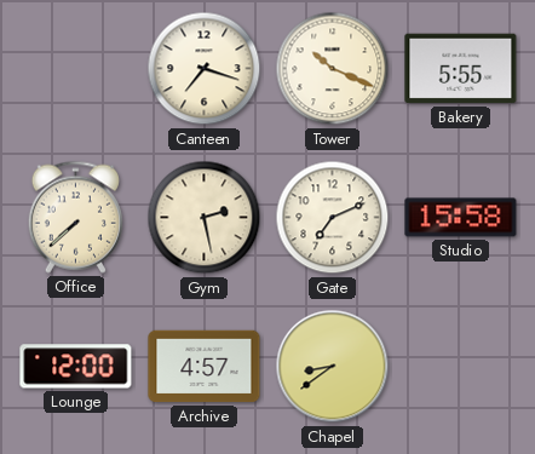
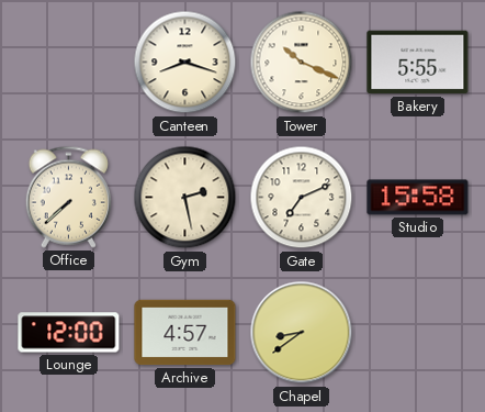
Canteen: 7:18 -> 8:18 (185, 63)
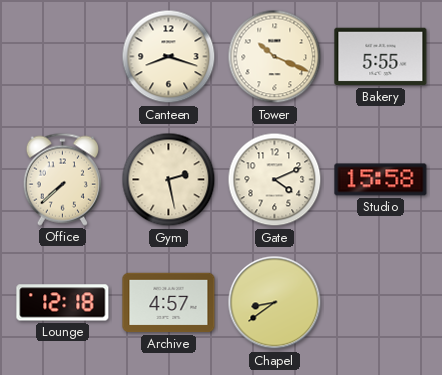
Gate: 7:11 -> 4:11 (275, 180)
Lounge: 12:00 -> 12:18 (63, 303)
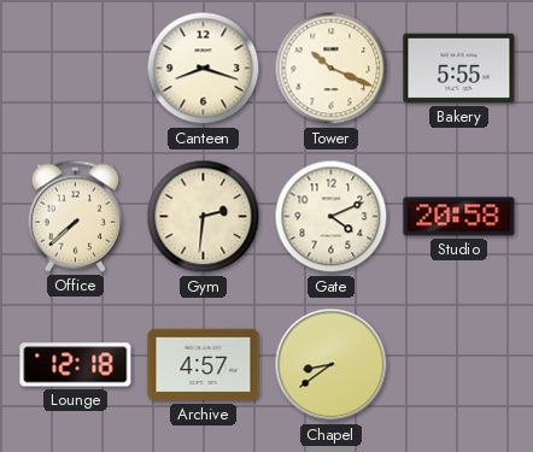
Gym: 2:28 -> 2:31 (204, 217)
Studio: 15:58 -> 20:58 (459, 217)
